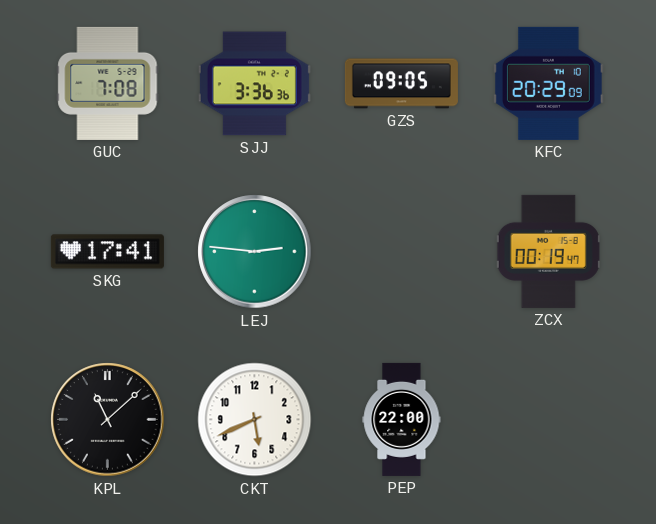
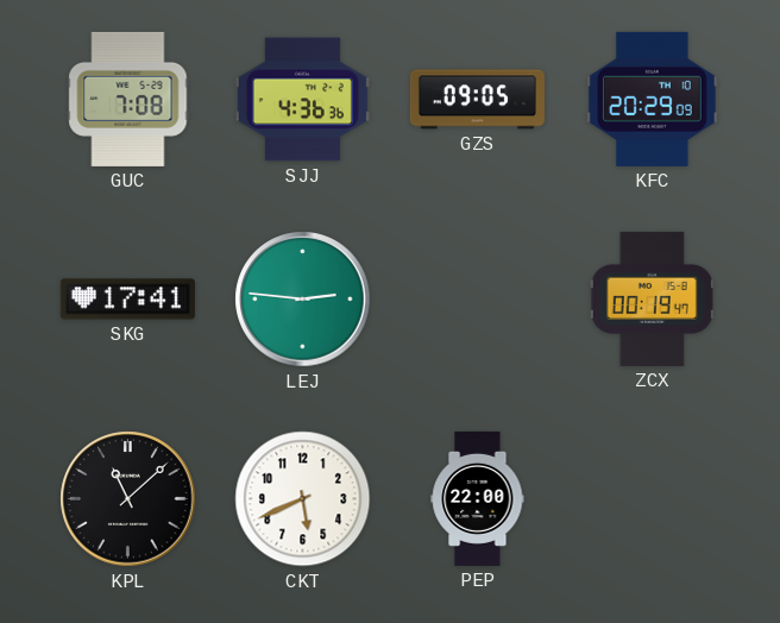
SJJ: 3:36 -> 4:36 (302, 100)
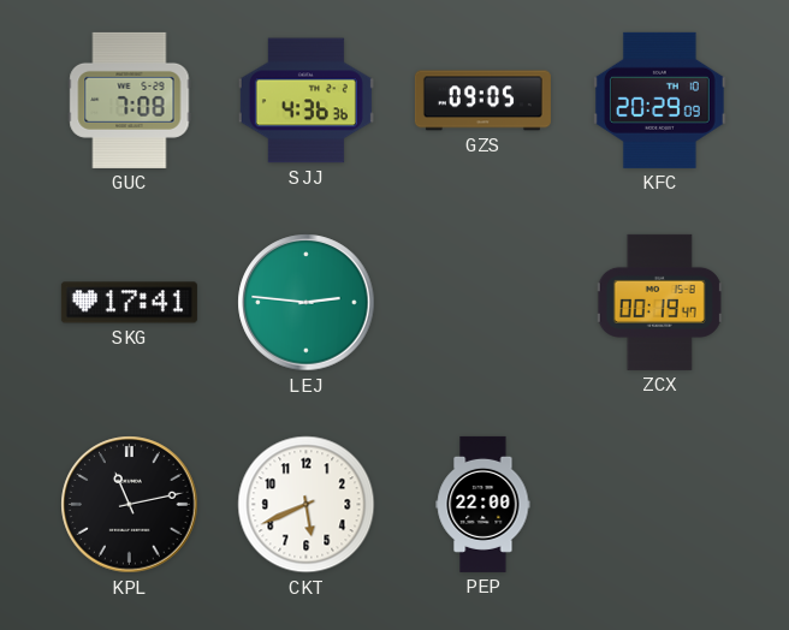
KPL: 11:08 -> 11:13 (130, 505)
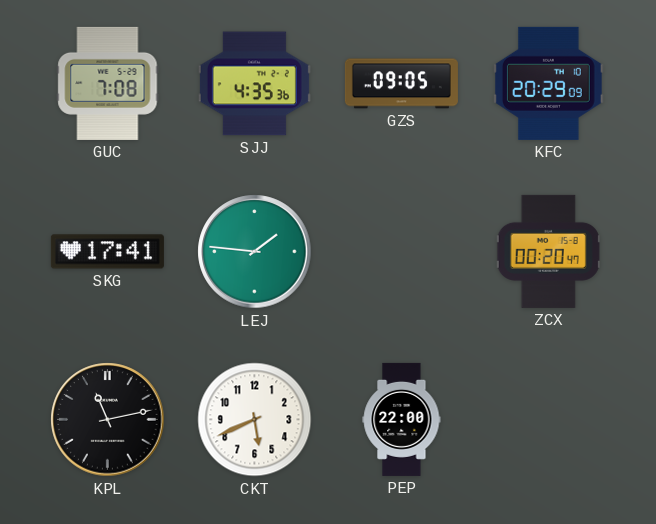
SJJ: 4:36 -> 4:35 (254, 84)
LEJ: 2:46 -> 1:46 (255, 252)
ZCX: 00:19 -> 00:20 (548, 251)
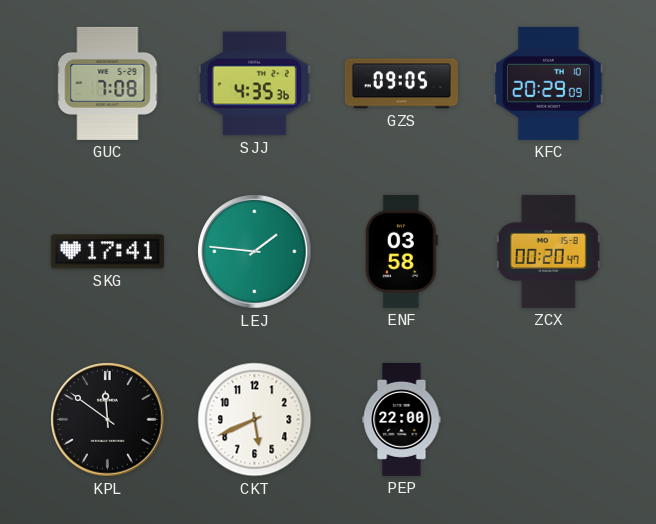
ENF: none -> 03:58 (401, 251)
KPL: 11:13 -> 11:51 (108, 420)
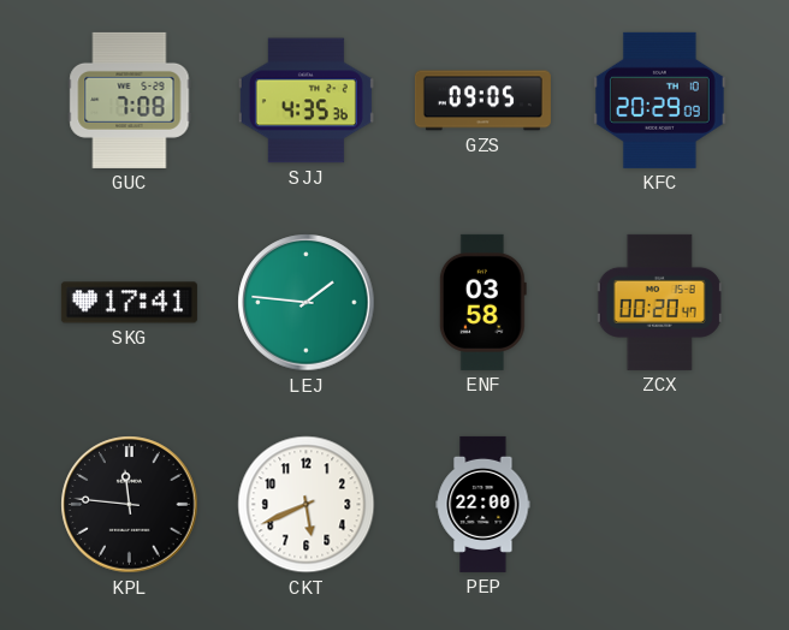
KPL: 11:51 -> 11:46 (130, 505)
